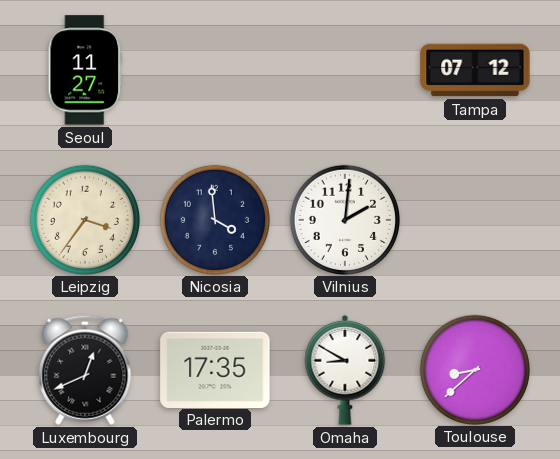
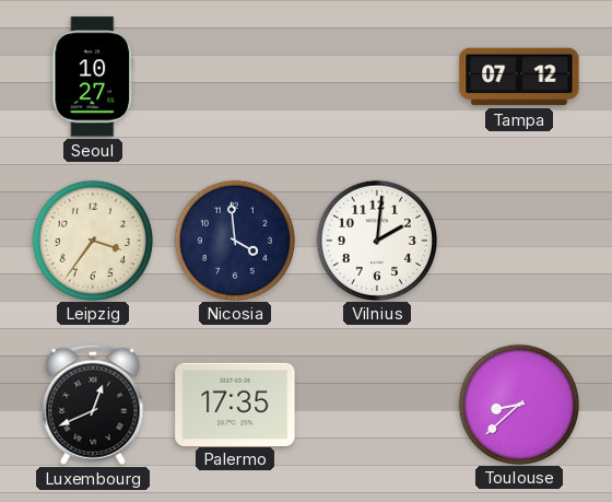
Seoul: 11:27 -> 10:27 (93, 77)
Omaha: 8:50 -> none (345, 370)
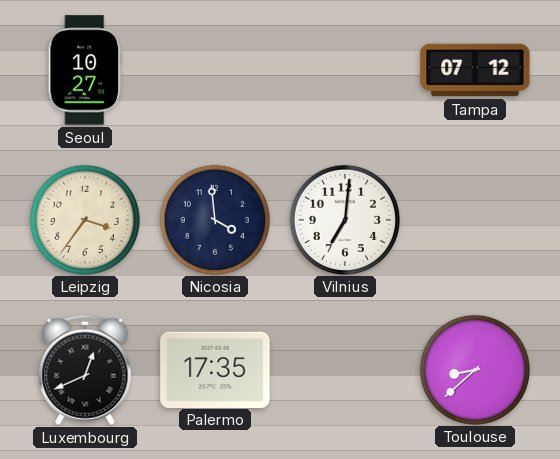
Vilnius: 2:01 -> 7:01 (344, 219)
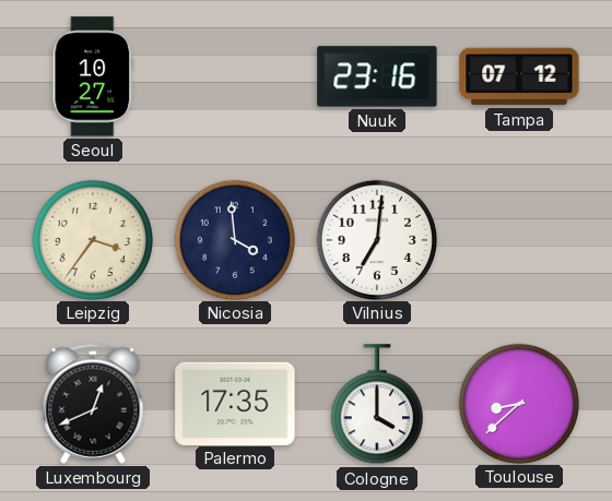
Nuuk: none -> 23:16 (377, 76)
Cologne: none -> 4:00 (377, 405)
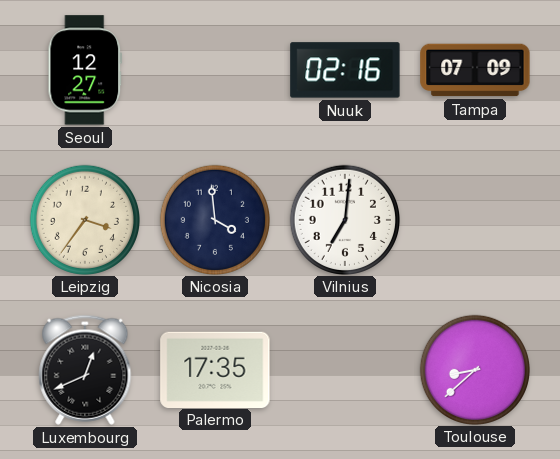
Seoul: 10:27 -> 12:27 (85, 70)
Nuuk: 23:16 -> 02:16 (345, 70)
Tampa: 07:12 -> 07:09 (475, 70)
Cologne: 4:00 -> none (377, 405)
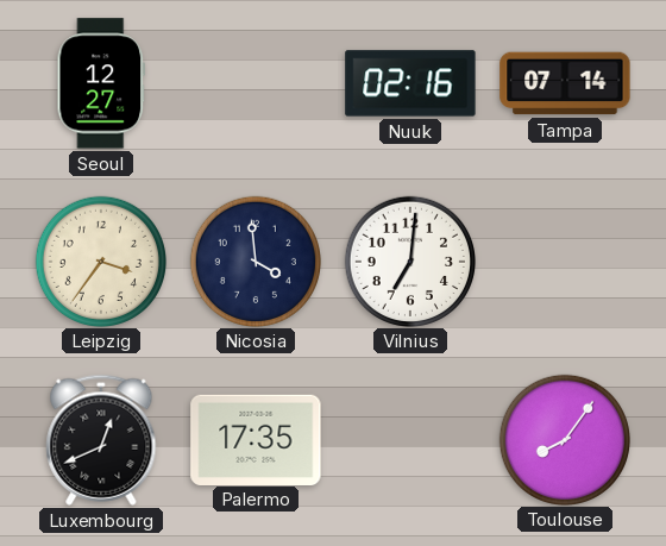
Tampa: 07:09 -> 07:14 (565, 83)
Toulouse: 8:38 -> 8:06 (564, 439)
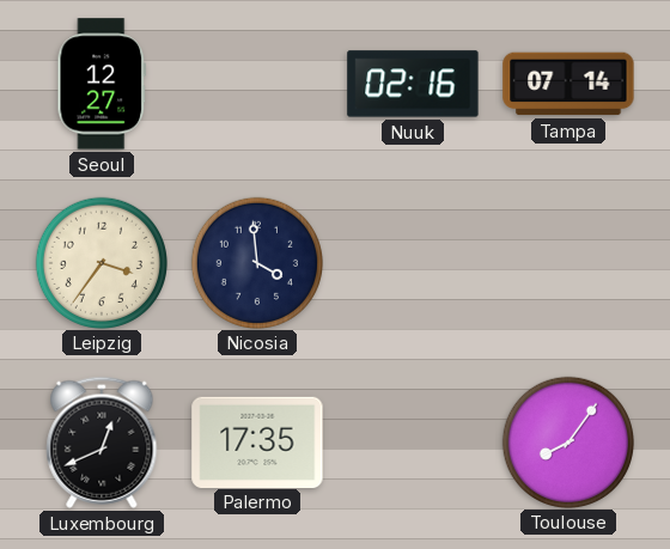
Vilnius: 7:01 -> none (409, 261)
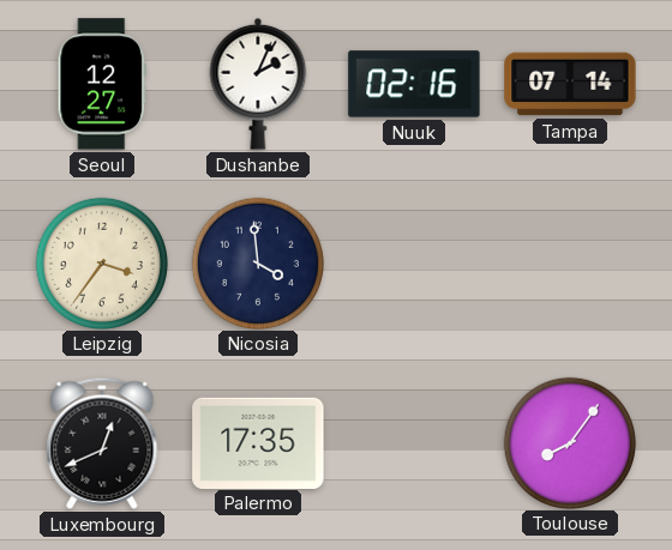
Dushanbe: none -> 2:04 (258, 84)
